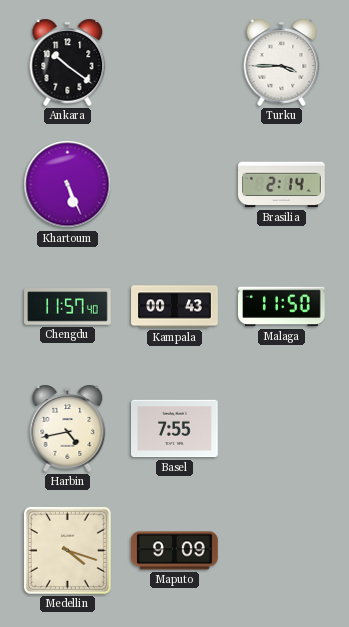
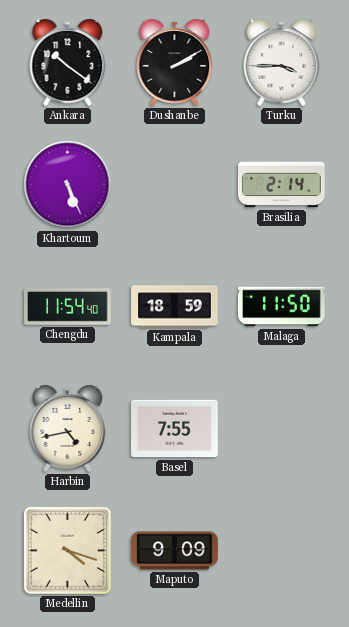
Dushanbe: none -> 2:10 (175, 62)
Chengdu: 11:57 -> 11:54 (68, 307)
Kampala: 00:43 -> 18:59 (175, 307)
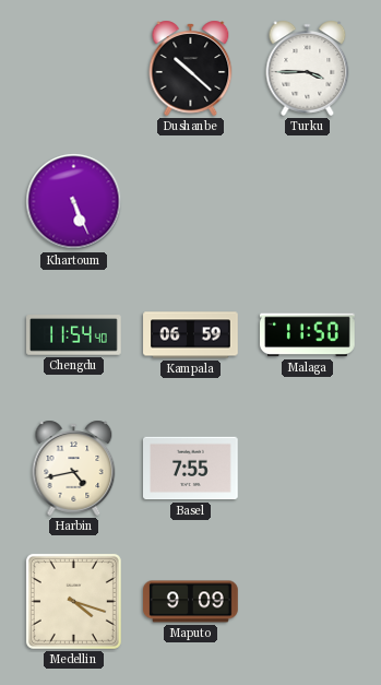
Ankara: 10:21 -> none (68, 62)
Dushanbe: 2:10 -> 10:22 (191, 68)
Brasilia: 2:14 -> none (282, 185)
Kampala: 18:59 -> 06:59 (191, 335)
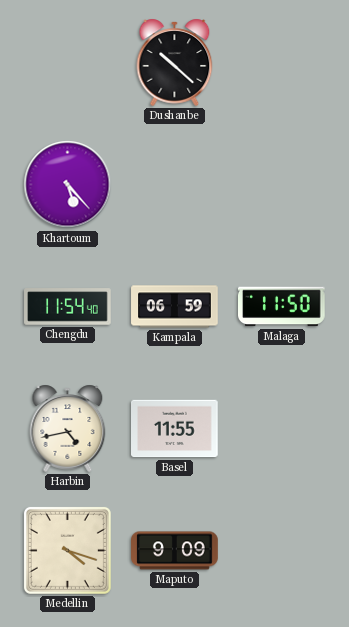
Turku: 3:45 -> none (308, 68)
Khartoum: 5:26 -> 5:23 (68, 185)
Basel: 7:55 -> 11:55 (175, 429)
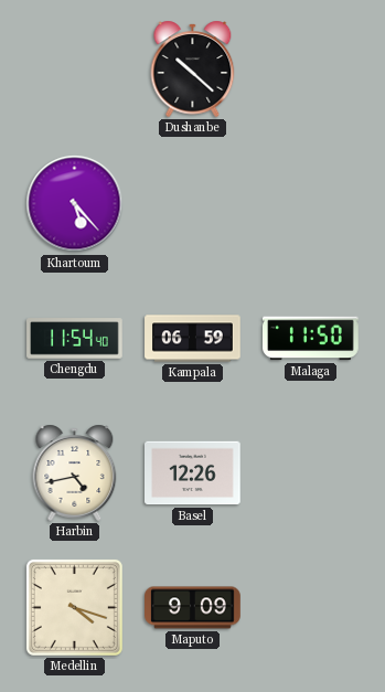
Basel: 11:55 -> 12:26 (193, 473)
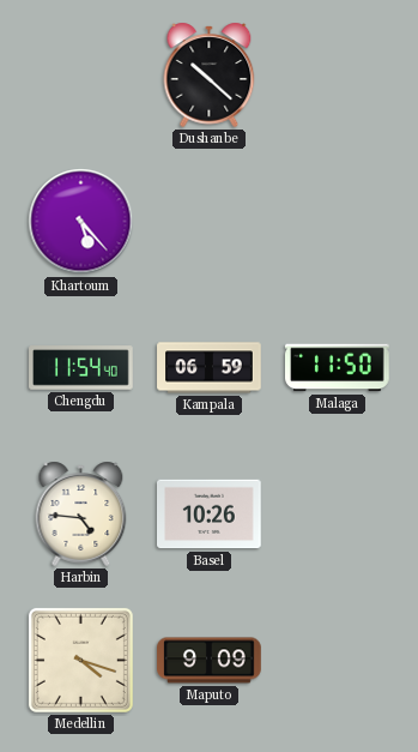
Harbin: 4:43 -> 4:46 (81, 513)
Basel: 12:26 -> 10:26 (210, 515)
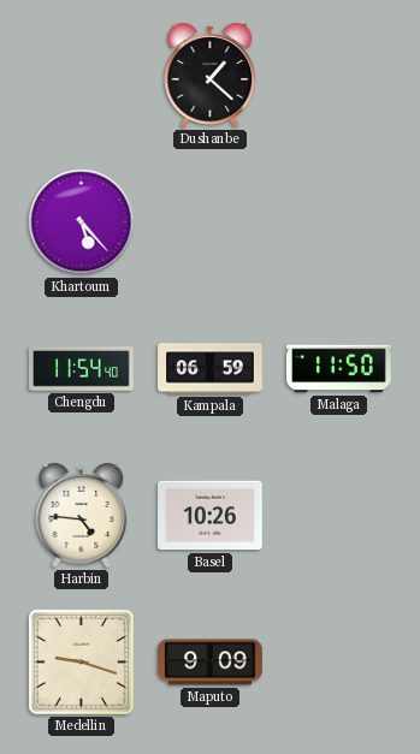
Dushanbe: 10:22 -> 1:22 (211, 75)
Medellin: 4:18 -> 9:18 (81, 661)
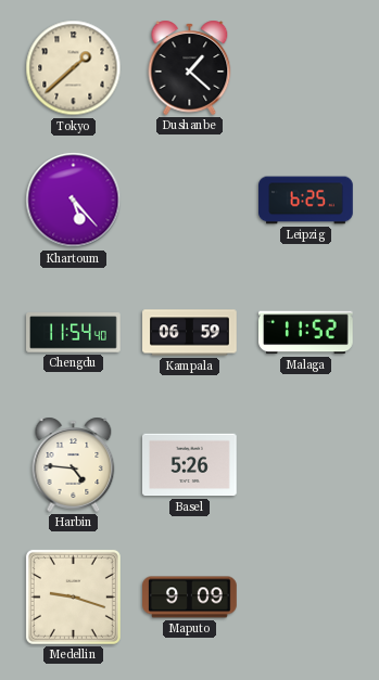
Tokyo: none -> 1:38 (74, 68)
Leipzig: none -> 6:25 (306, 201)
Malaga: 11:50 -> 11:52 (306, 333)
Basel: 10:26 -> 5:26 (190, 465)
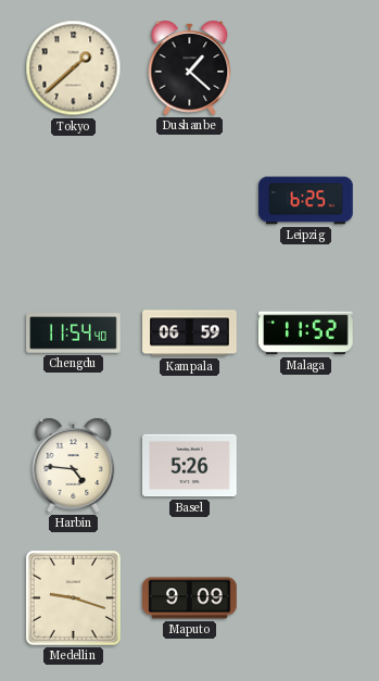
Khartoum: 5:23 -> none (74, 201)
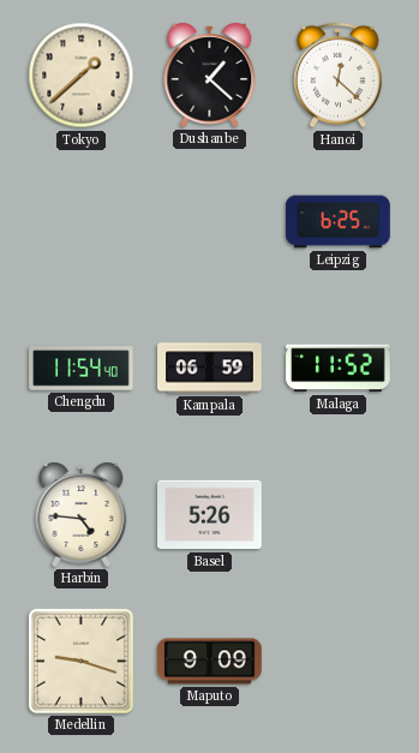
Hanoi: none -> 12:22 (339, 76)
